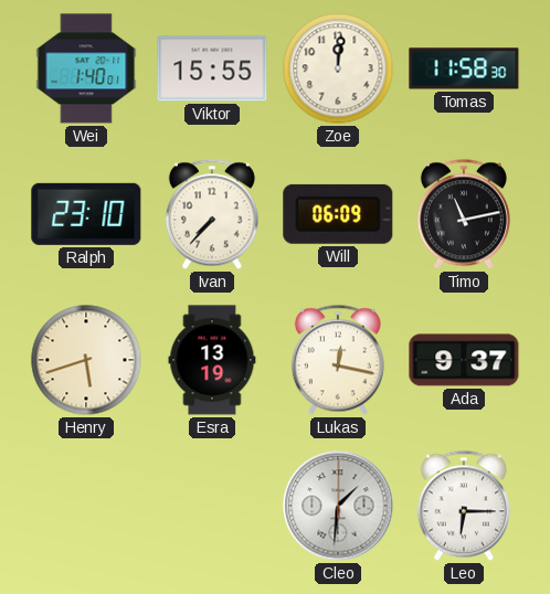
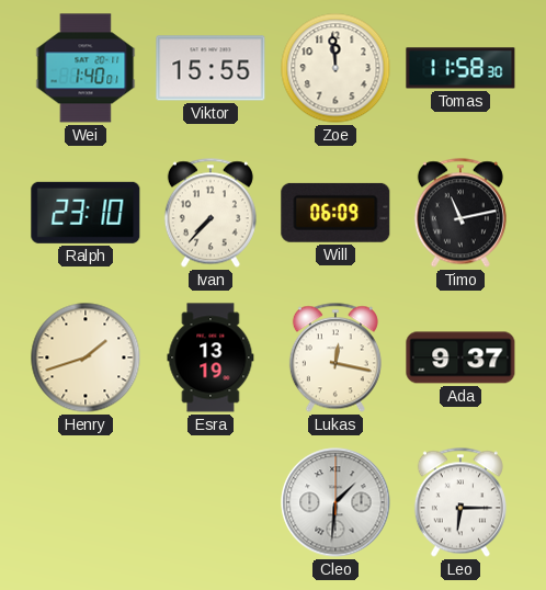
Zoe: 12:01 -> 11:59 (335, 68)
Henry: 5:42 -> 1:42 (86, 358)
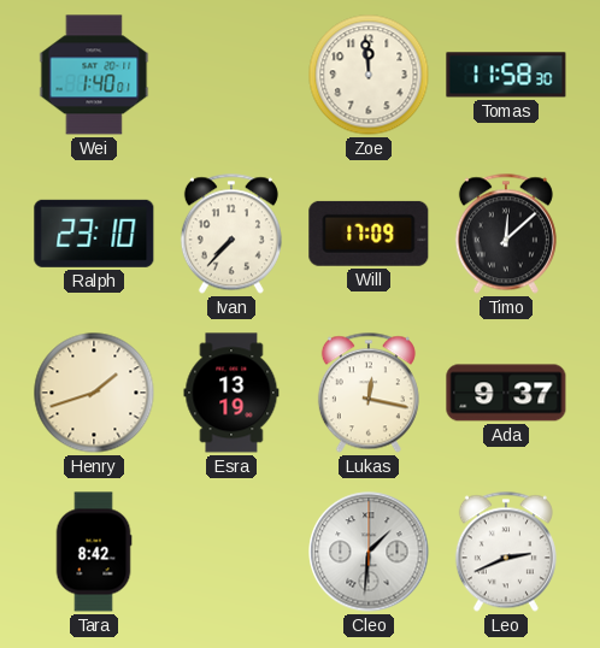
Viktor: 15:55 -> none (211, 68)
Will: 06:09 -> 17:09 (369, 234)
Timo: 11:13 -> 12:08 (506, 234)
Tara: none -> 8:42 (94, 552)
Leo: 6:15 -> 2:41 (506, 552)
